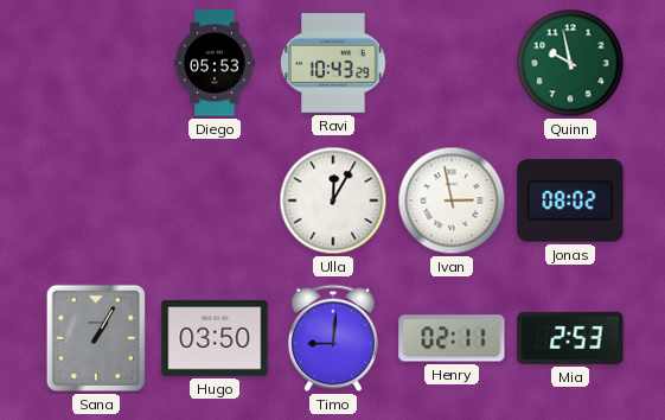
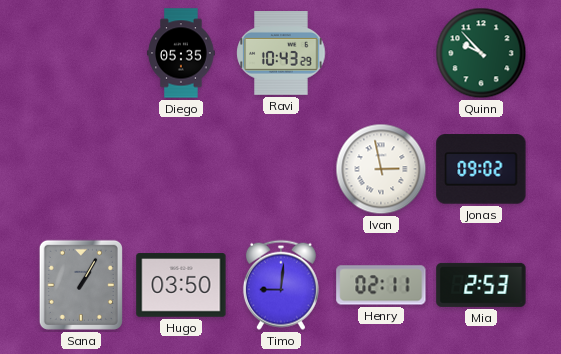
Diego: 05:53 -> 05:35 (181, 53)
Quinn: 9:58 -> 9:53 (481, 53)
Ulla: 12:05 -> none (333, 201)
Jonas: 08:02 -> 09:02 (481, 169)
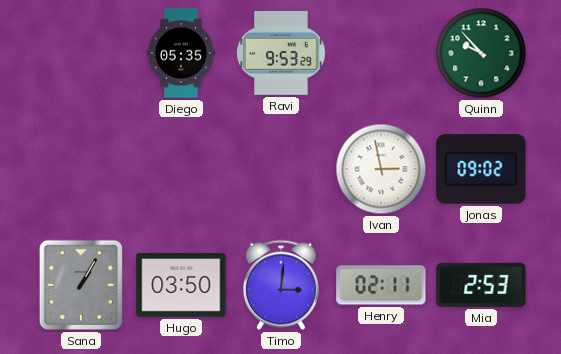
Ravi: 10:43 -> 9:53 (281, 54)
Timo: 9:01 -> 3:01 (281, 285)
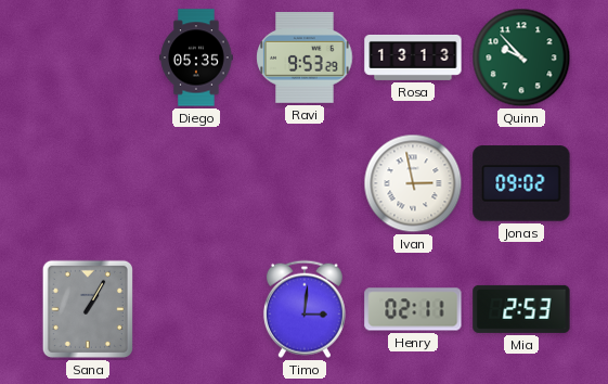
Rosa: none -> 13:13 (413, 57)
Hugo: 03:50 -> none (181, 285)
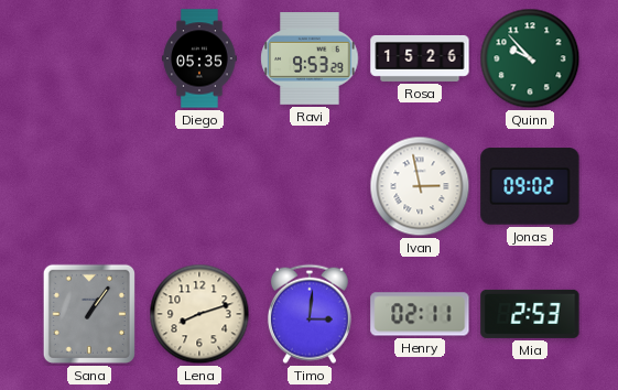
Rosa: 13:13 -> 15:26 (420, 58)
Sana: 1:05 -> 1:06 (89, 314)
Lena: none -> 8:12 (199, 314)
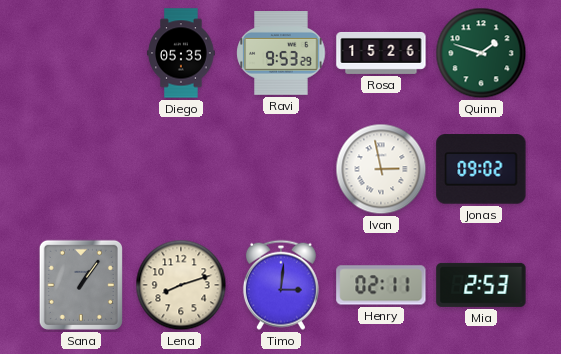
Quinn: 9:53 -> 1:48 (481, 53)
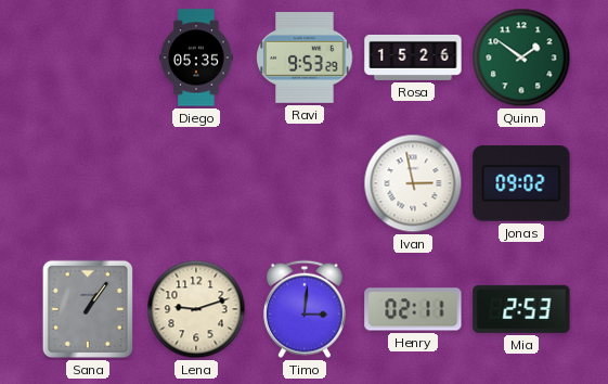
Quinn: 1:48 -> 1:51 (521, 57)
Lena: 8:12 -> 9:12 (196, 309)
